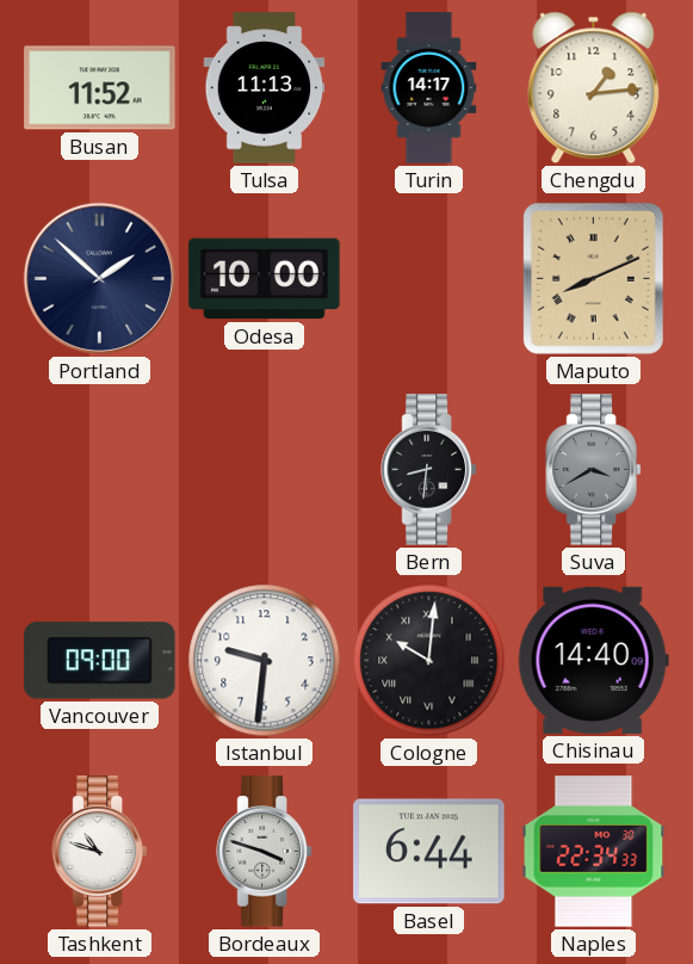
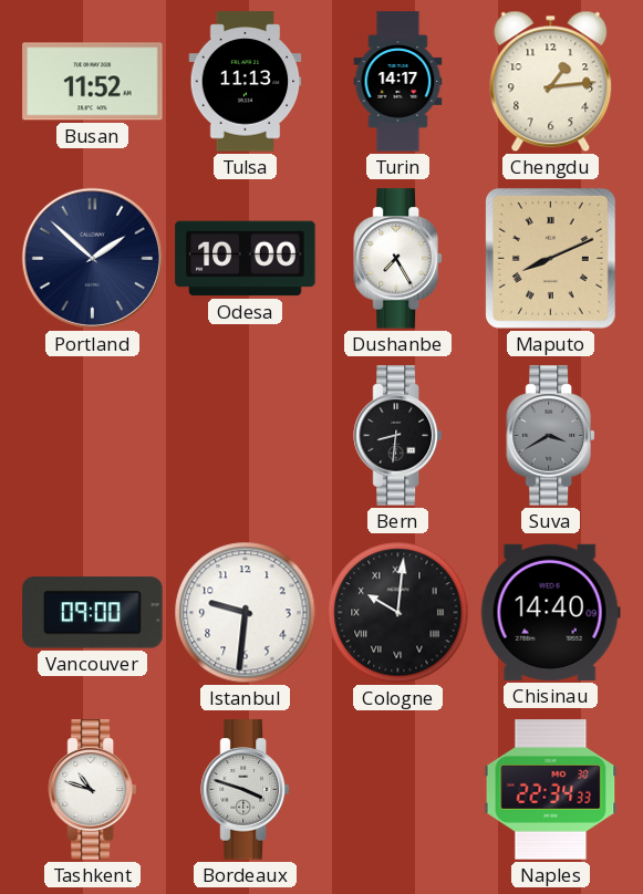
Dushanbe: none -> 7:25 (398, 259)
Basel: 6:44 -> none (429, 852)
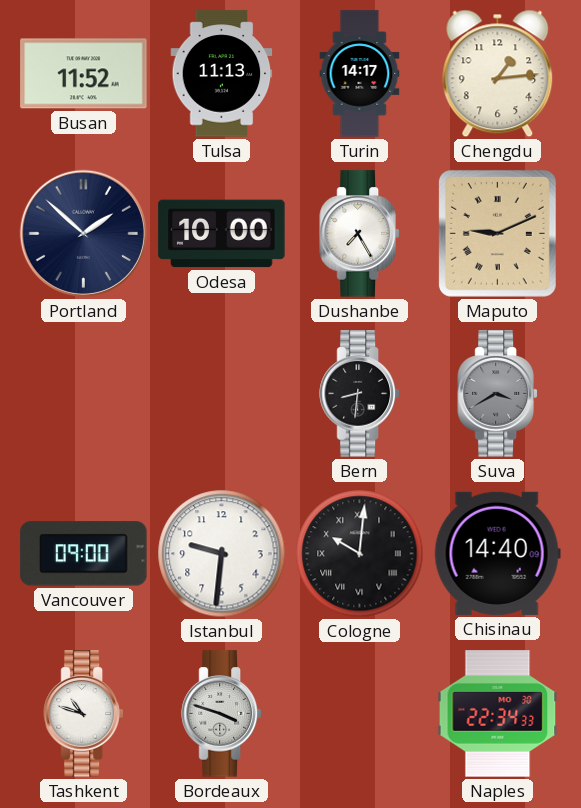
Maputo: 8:11 -> 9:11 (497, 233)
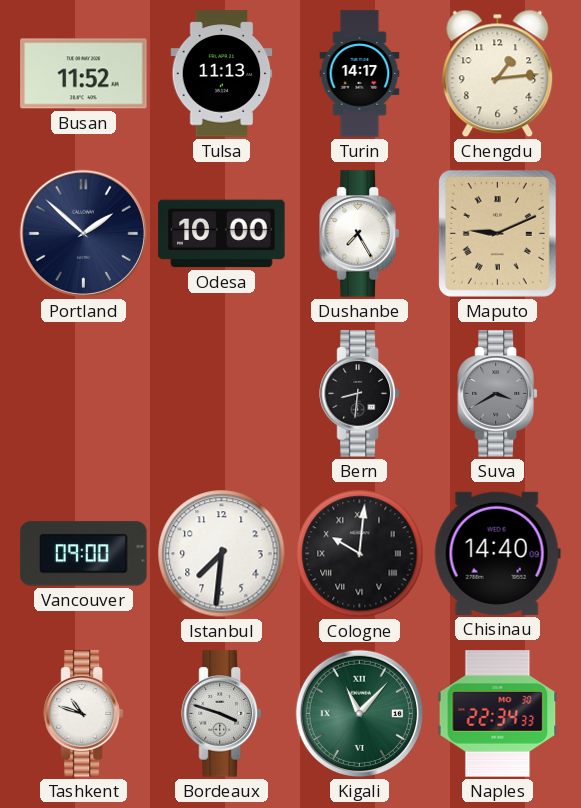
Istanbul: 9:31 -> 7:31 (222, 554)
Kigali: none -> 11:07 (359, 713)
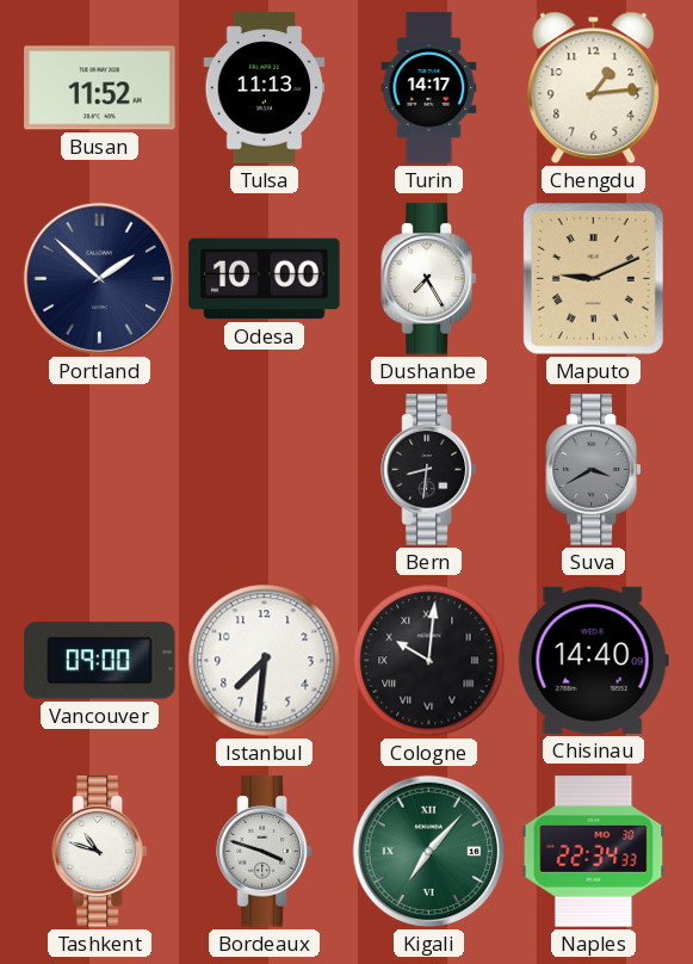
Kigali: 11:07 -> 7:07 (428, 851)
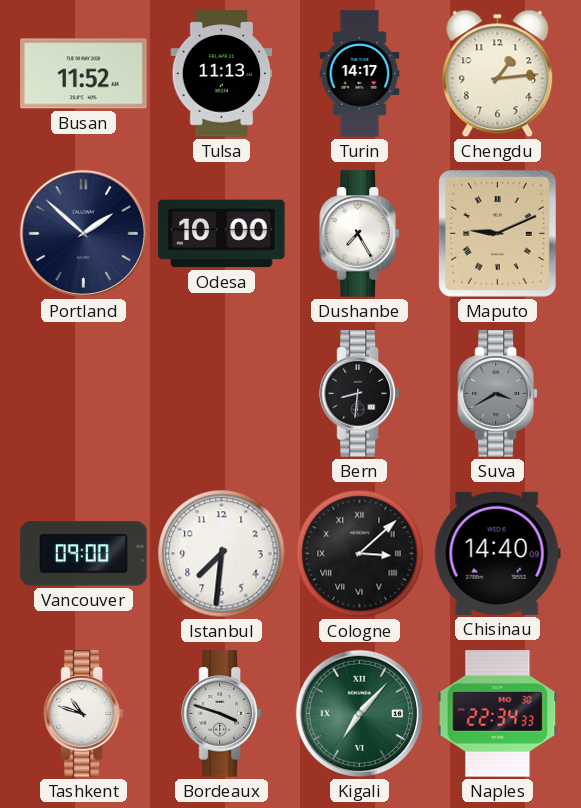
Cologne: 10:01 -> 3:08 (360, 554)
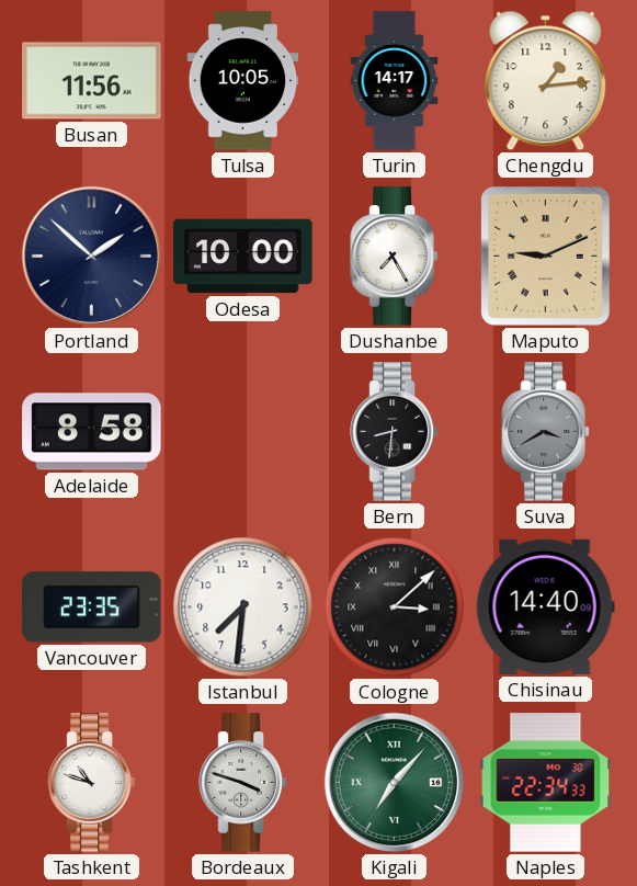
Busan: 11:52 -> 11:56 (92, 81)
Tulsa: 11:13 -> 10:05 (243, 81)
Adelaide: none -> 8:58 (92, 432)
Vancouver: 09:00 -> 23:35 (92, 607)
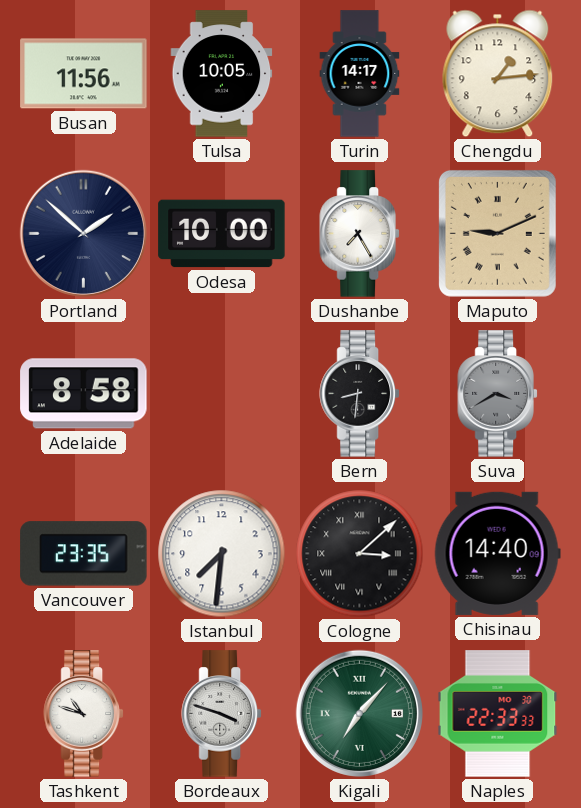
Naples: 22:34 -> 22:33 (498, 714)
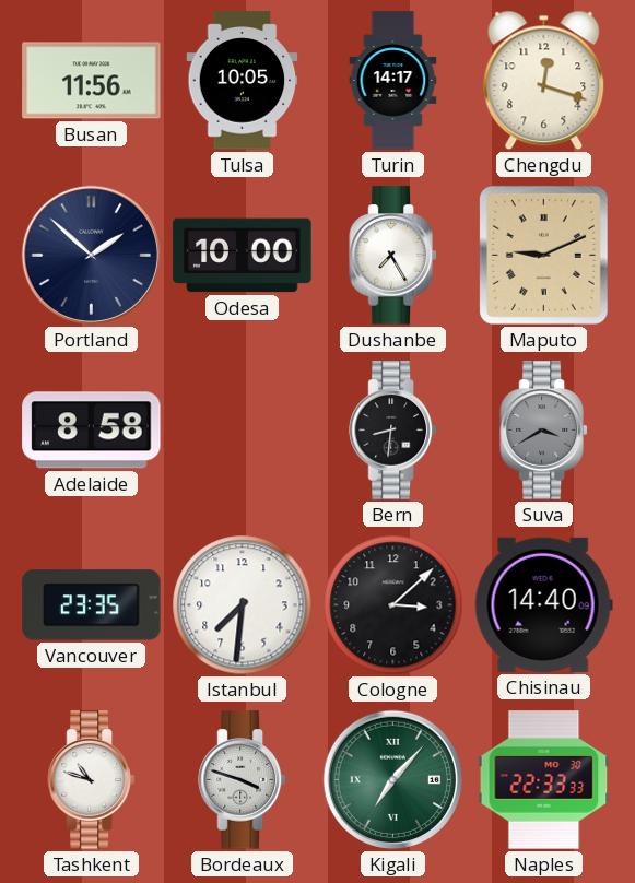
Chengdu: 1:14 -> 12:18 (544, 81)
Cologne numerals: Roman -> Arabic (393, 605)
